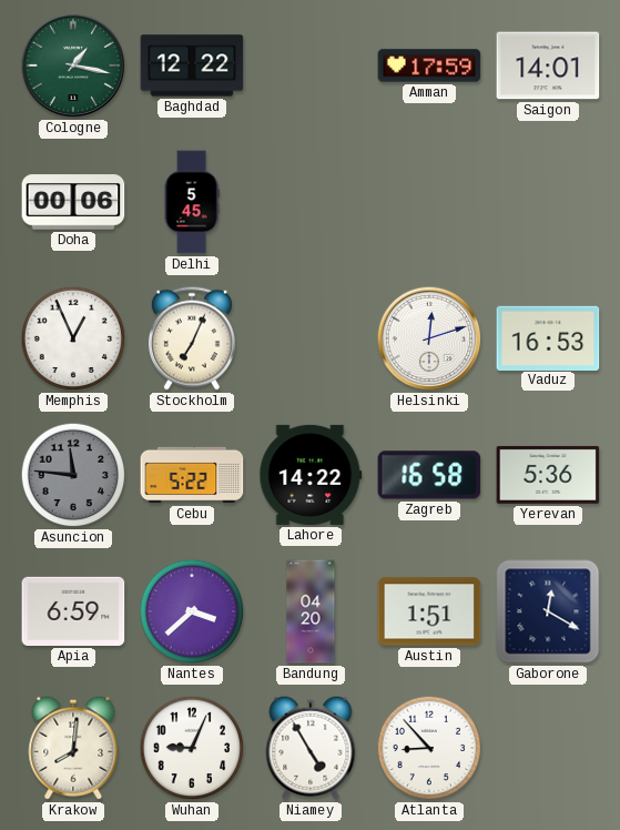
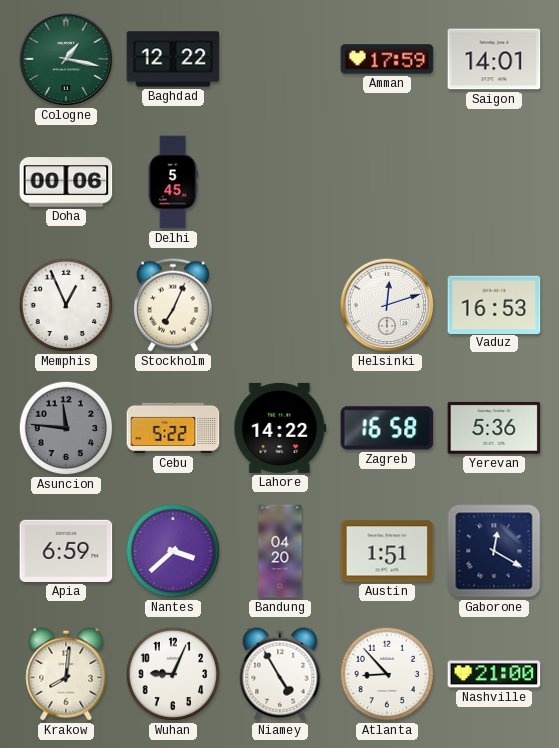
Nashville: none -> 21:00 (494, 674)
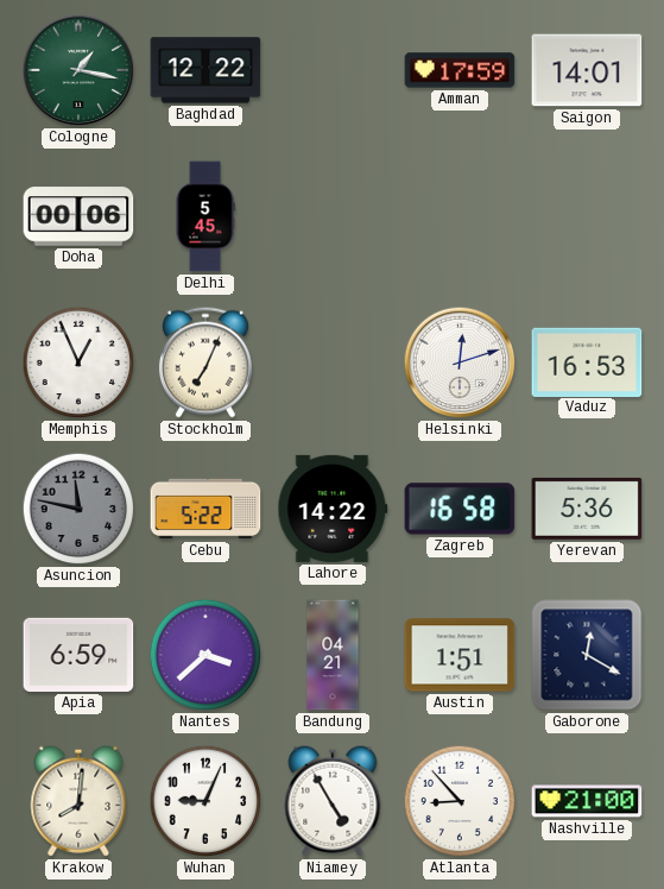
Asuncion: 11:46 -> 11:47 (78, 509)
Bandung: 04:20 -> 04:21 (333, 655)
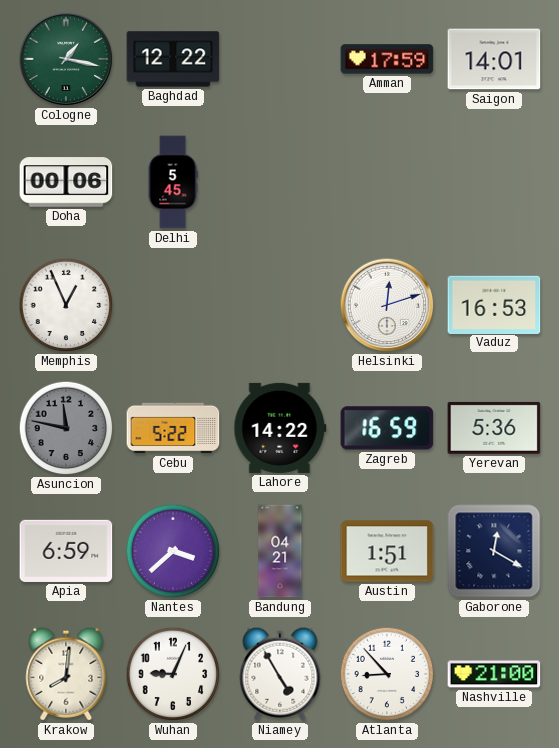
Stockholm: 7:04 -> none (205, 362)
Zagreb: 16:58 -> 16:59 (387, 428)
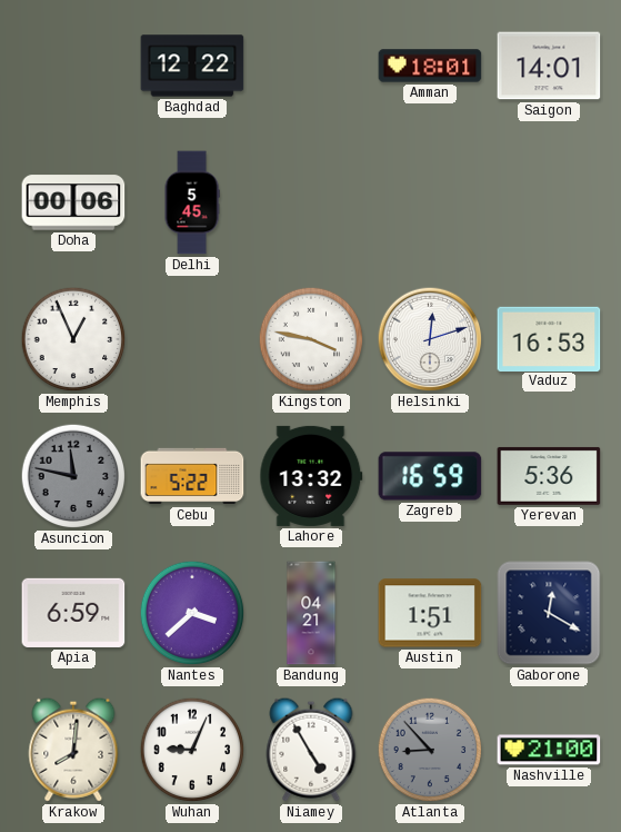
Cologne: 1:17 -> none (66, 59)
Amman: 17:59 -> 18:01 (430, 66)
Kingston: none -> 3:47 (311, 339)
Lahore: 14:22 -> 13:32 (311, 476)
Atlanta dial: white -> grey (430, 750)
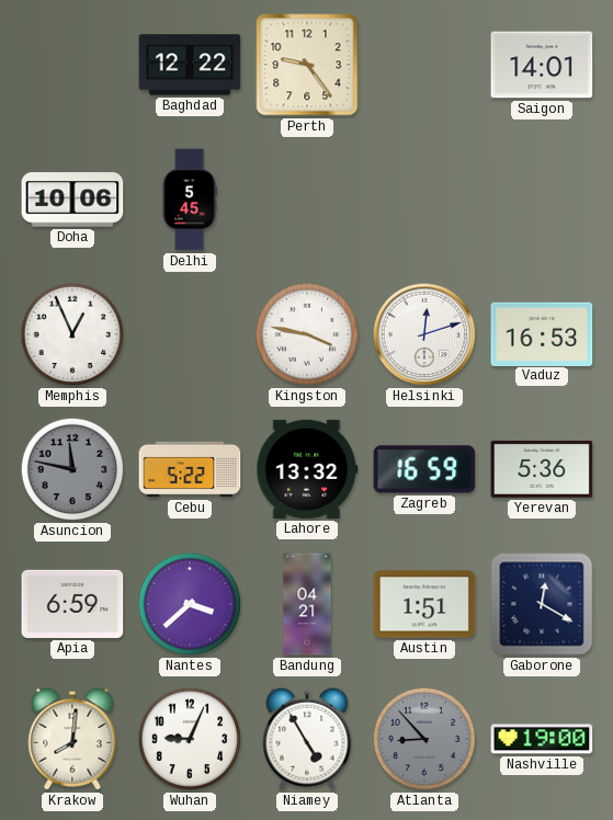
Perth: none -> 9:24 (307, 65)
Amman: 18:01 -> none (430, 66)
Doha: 00:06 -> 10:06 (72, 200)
Nashville: 21:00 -> 19:00 (542, 739)
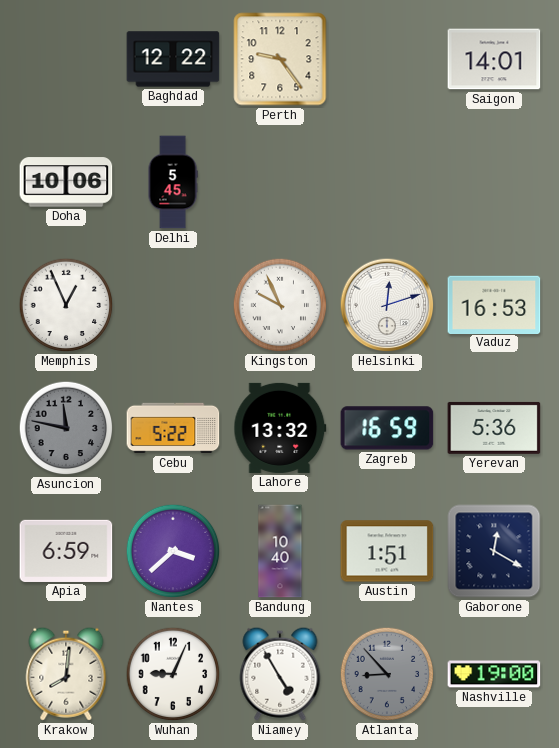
Kingston: 3:47 -> 9:56 (280, 305)
Bandung: 04:21 -> 10:40 (280, 551)
